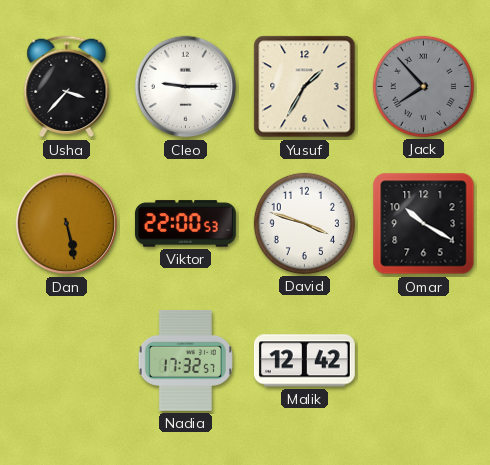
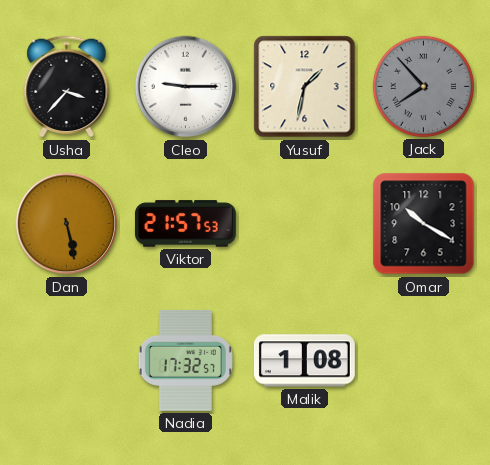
Yusuf: 1:35 -> 1:32 (305, 87)
Viktor: 22:00 -> 21:57 (185, 224)
David: 3:48 -> none (304, 223)
Malik: 12:42 -> 1:08 (304, 361)
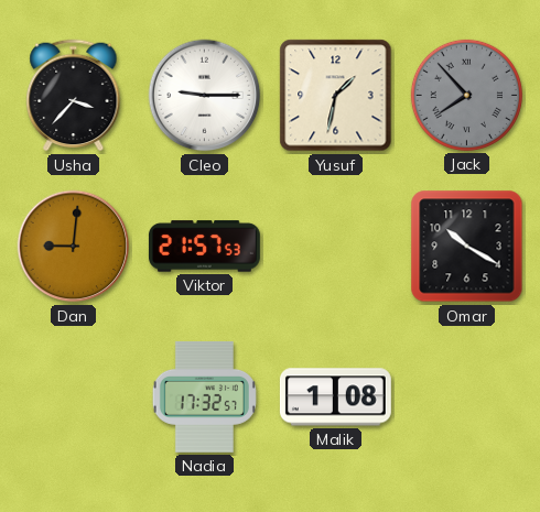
Dan: 5:28 -> 9:01 (74, 247)
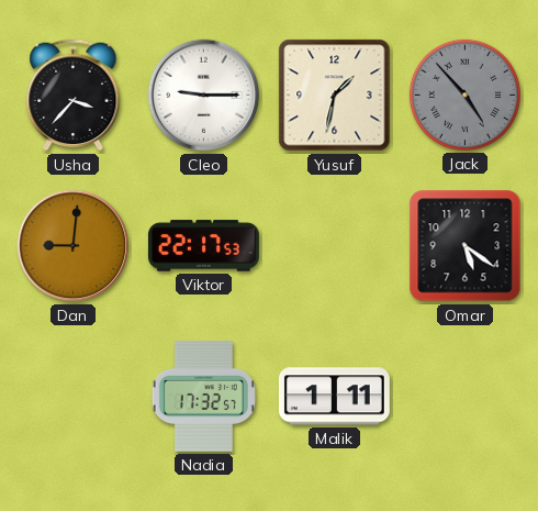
Jack: 7:53 -> 4:53 (464, 95)
Viktor: 21:57 -> 22:17 (203, 246)
Omar: 10:20 -> 5:21 (466, 246)
Malik: 1:08 -> 1:11 (334, 397)
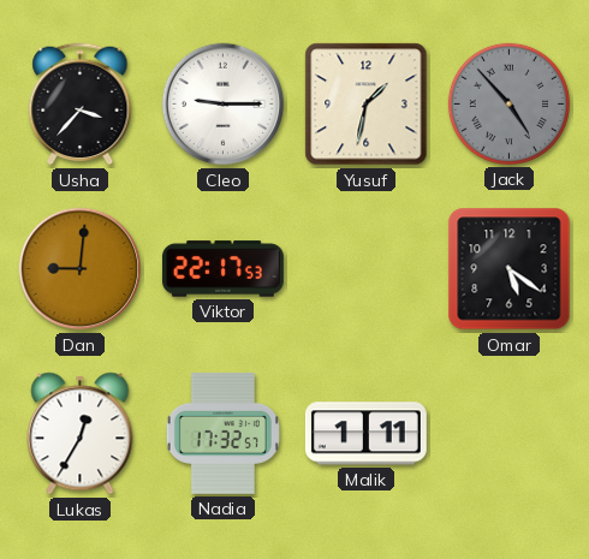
Lukas: none -> 12:35 (81, 434)
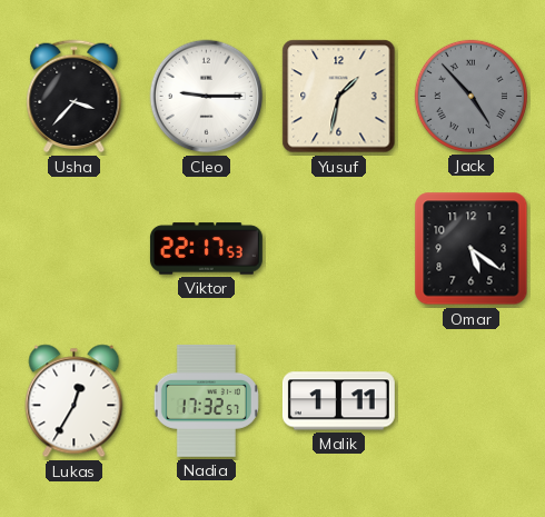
Dan: 9:01 -> none (81, 269)
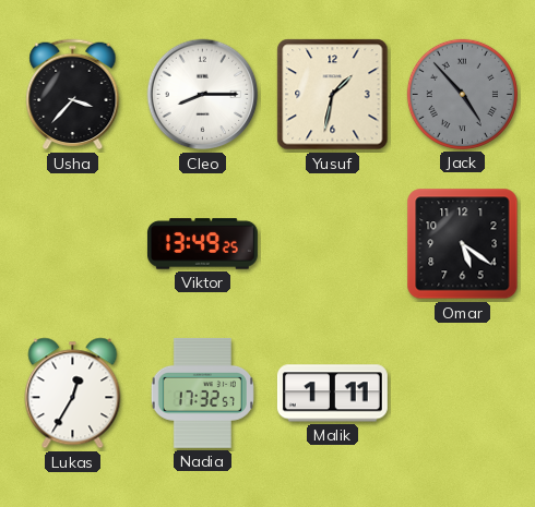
Cleo: 9:15 -> 8:15 (203, 95)
Viktor: 22:17 -> 13:49 (202, 244)
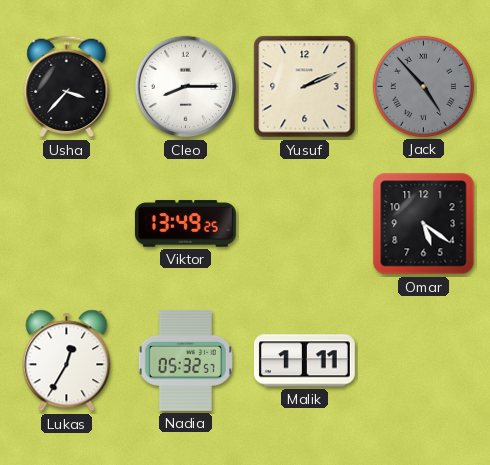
Yusuf: 1:32 -> 2:11 (305, 87)
Nadia: 17:32 -> 05:32 (185, 360)
